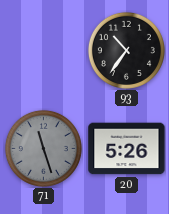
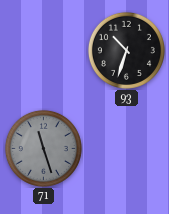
93: 10:36 -> 10:33 (126, 50)
20: 5:26 -> none (127, 149)
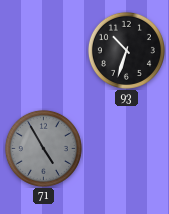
71: 11:27 -> 4:55 (43, 148)
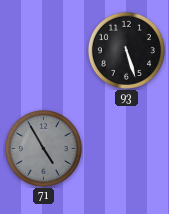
93: 10:33 -> 5:27 (126, 50)
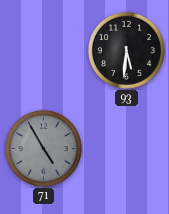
93: 5:27 -> 5:31 (126, 50)
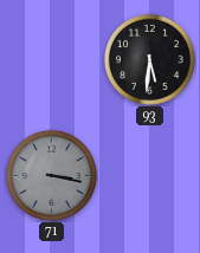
71: 4:55 -> 3:17 (51, 175)
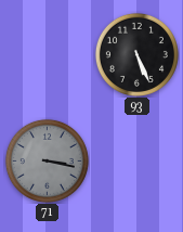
93: 5:31 -> 5:26 (136, 54)
